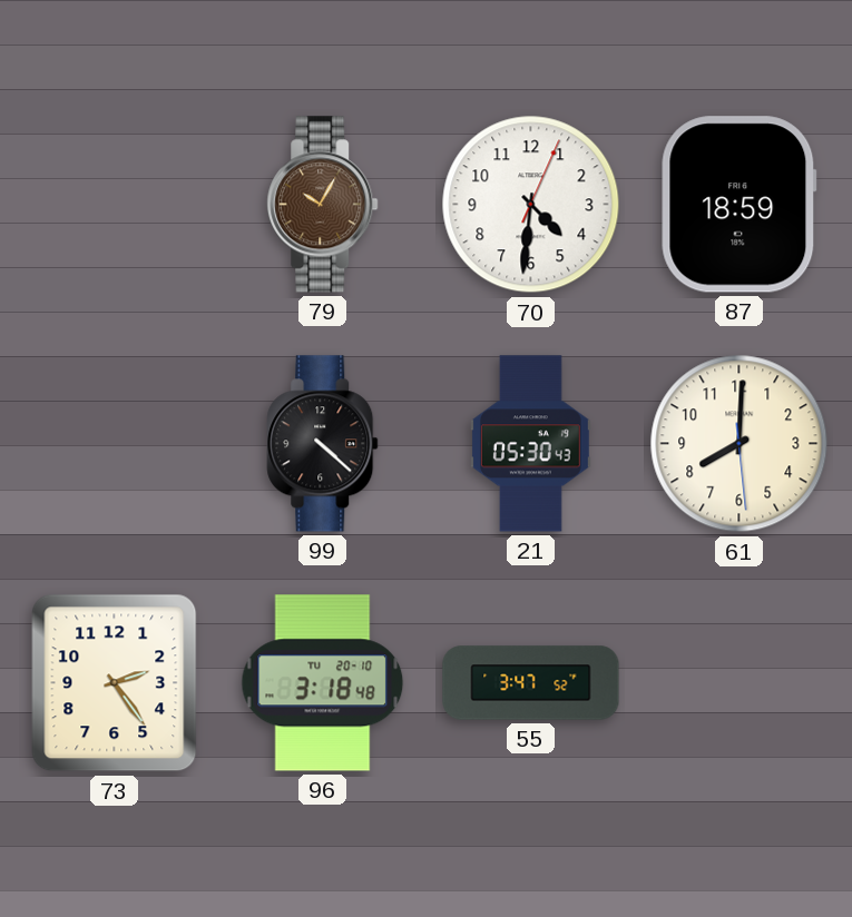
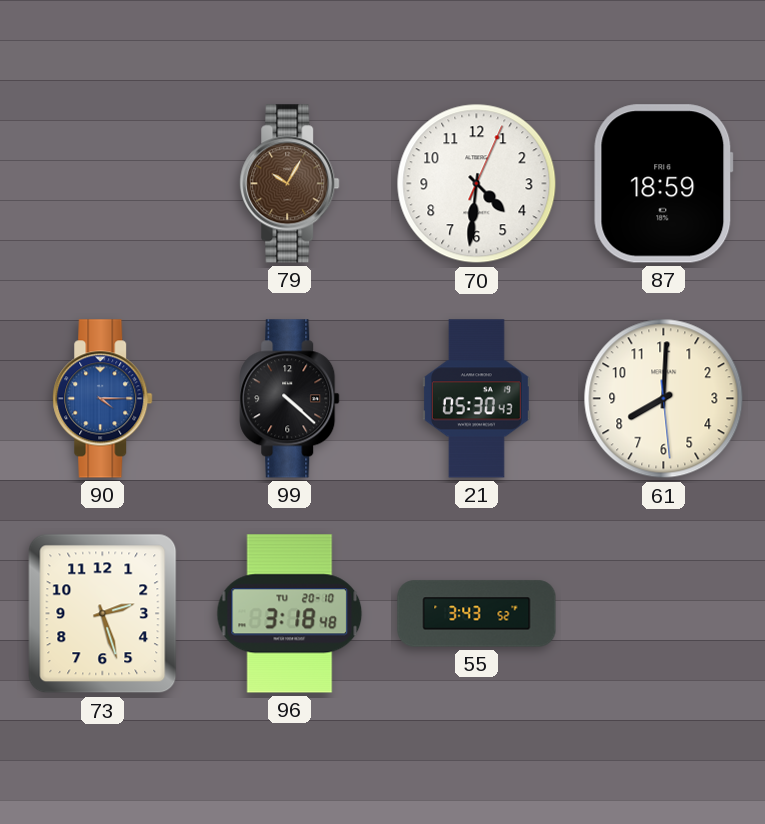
90: none -> 4:15 (103, 399)
73: 2:24 -> 2:27 (103, 614)
55: 3:47 -> 3:43 (477, 614)
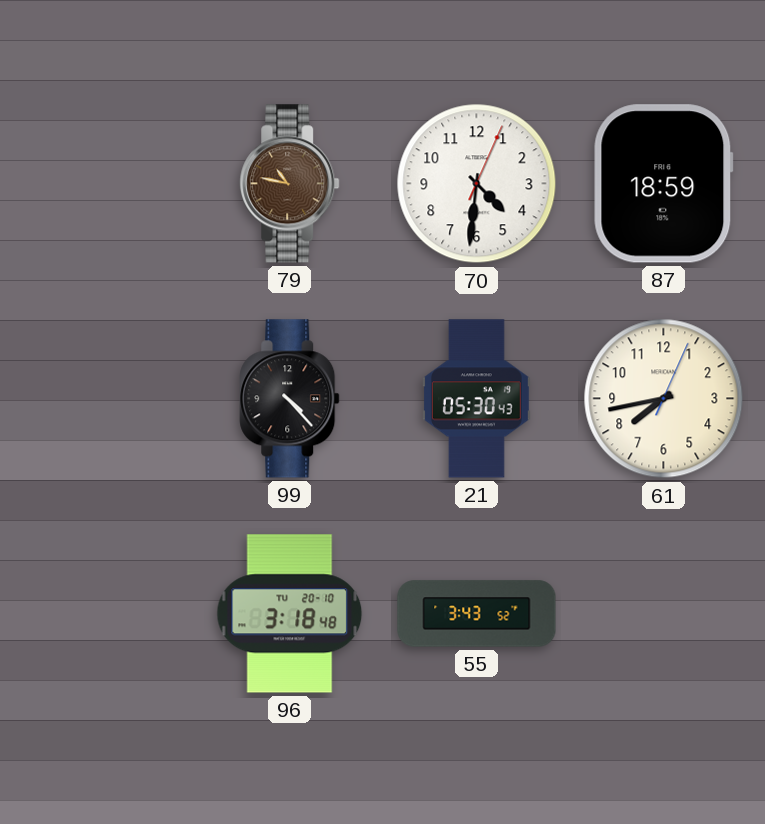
79: 10:05 -> 10:47 (290, 184)
90: 4:15 -> none (103, 399)
99: 4:22 -> 4:23 (290, 399)
61: 8:00 -> 7:43 (664, 399)
73: 2:27 -> none (103, 614)
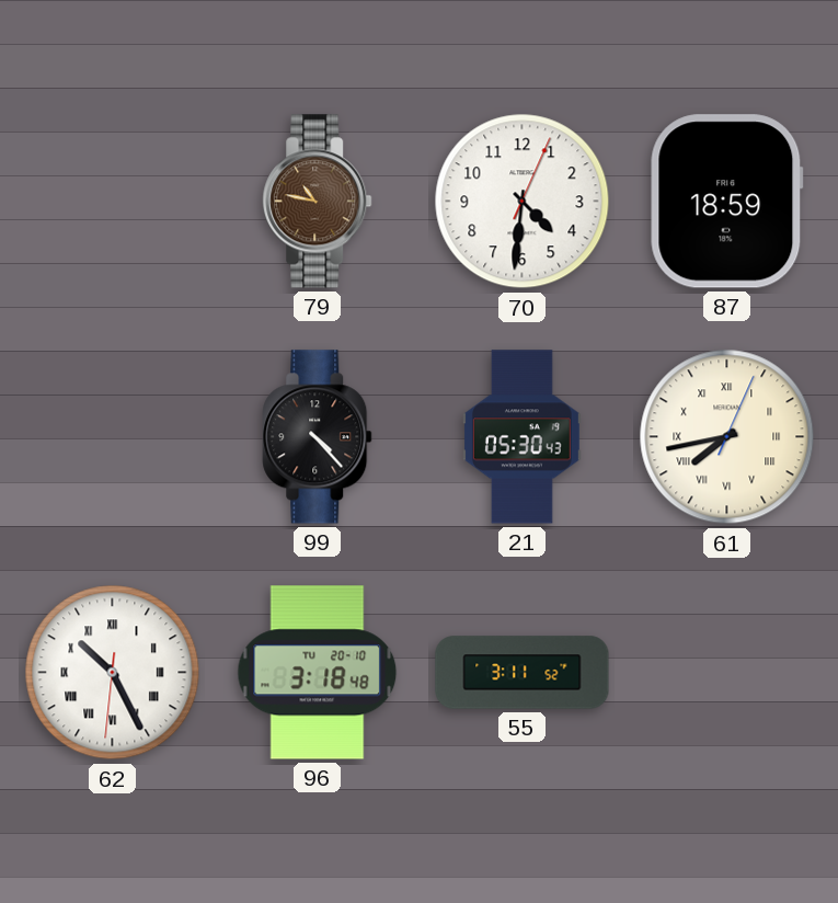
61 numerals: Arabic -> Roman (727, 437)
62: none -> 10:25 (113, 673)
55: 3:43 -> 3:11 (523, 673)
